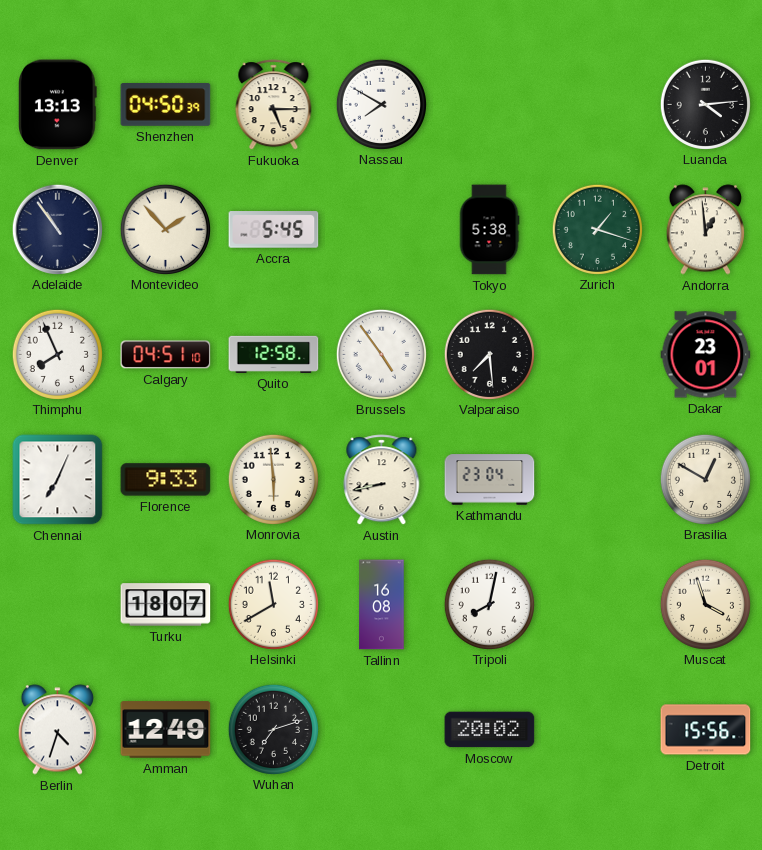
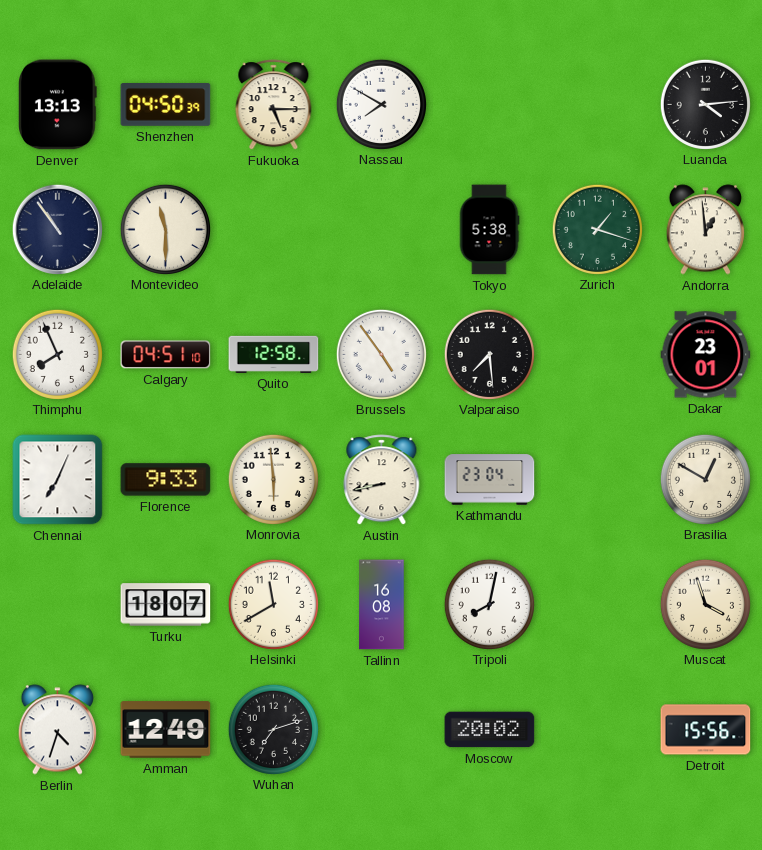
Montevideo: 1:53 -> 11:30 (165, 229)
Accra: 5:45 -> none (274, 230)
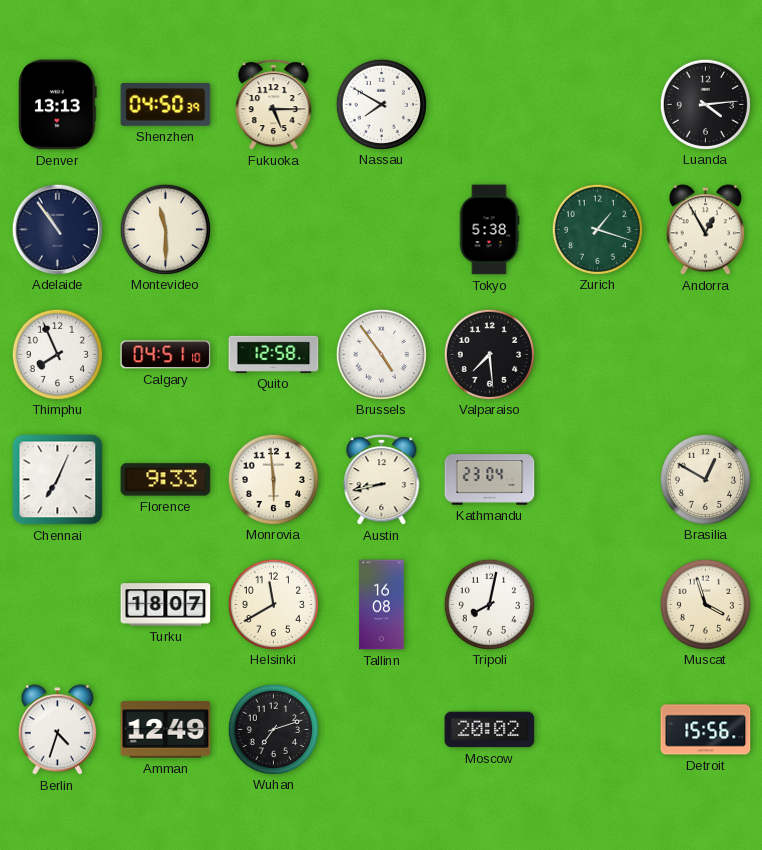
Andorra: 12:59 -> 12:55 (705, 230)
Dakar: 23:01 -> none (706, 355)
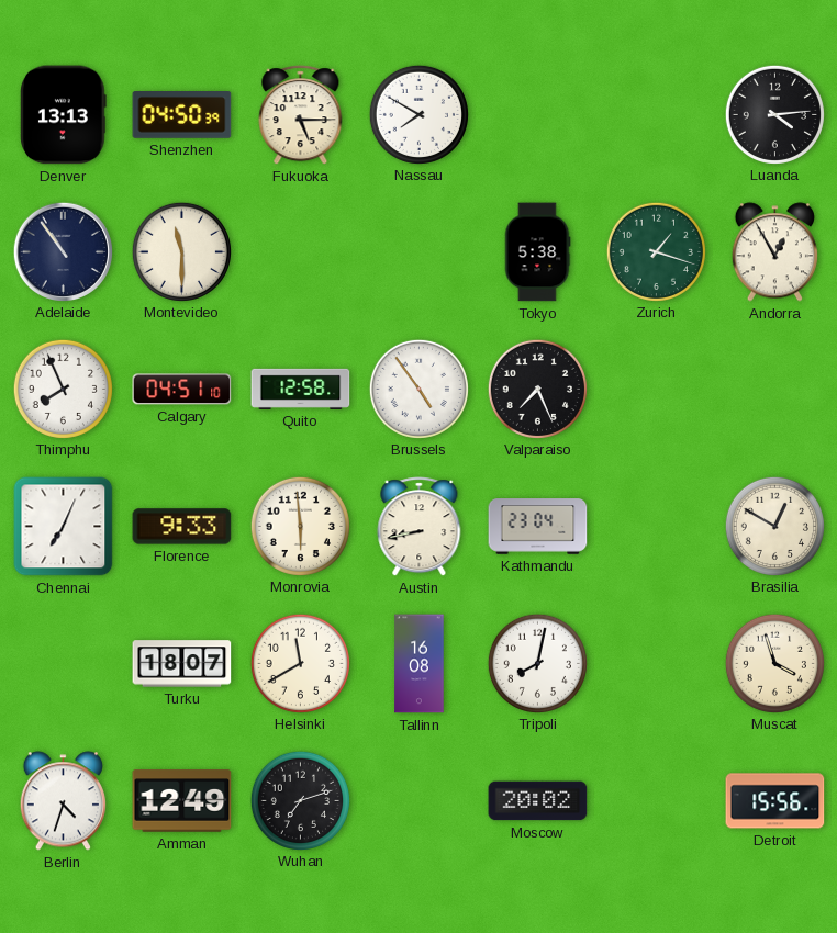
Valparaiso: 7:29 -> 7:26 (537, 389)
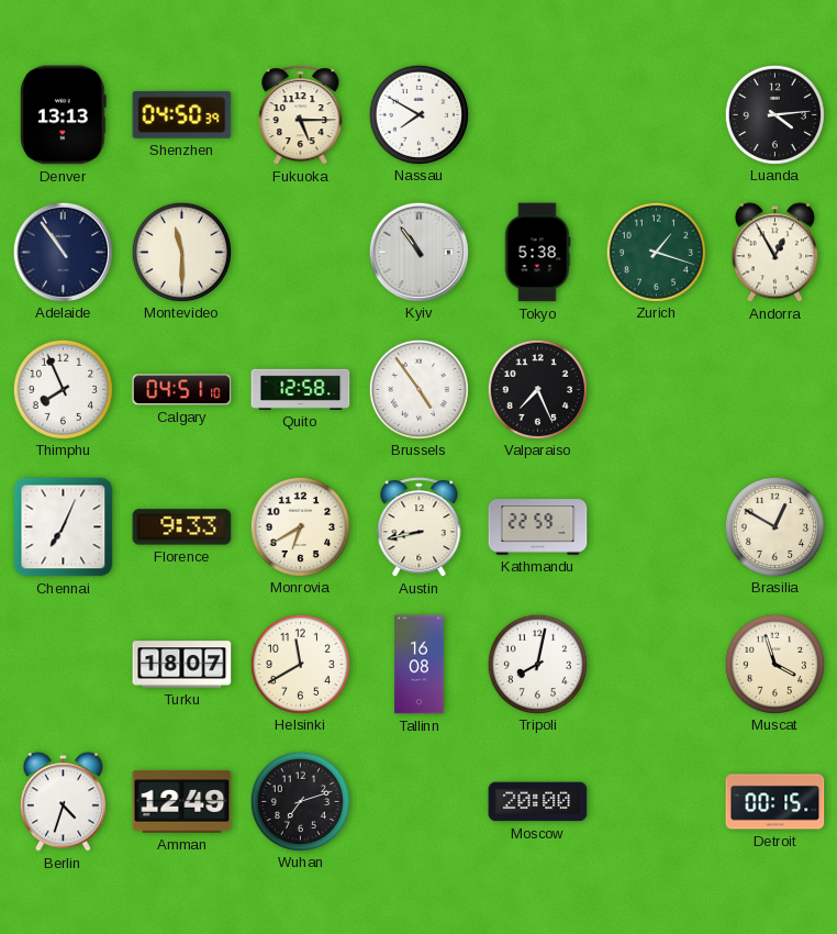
Kyiv: none -> 10:54 (418, 252)
Monrovia: 5:59 -> 6:40 (300, 526)
Kathmandu: 23:04 -> 22:59 (538, 527)
Moscow: 20:02 -> 20:00 (538, 802)
Detroit: 15:56 -> 00:15 (775, 802)
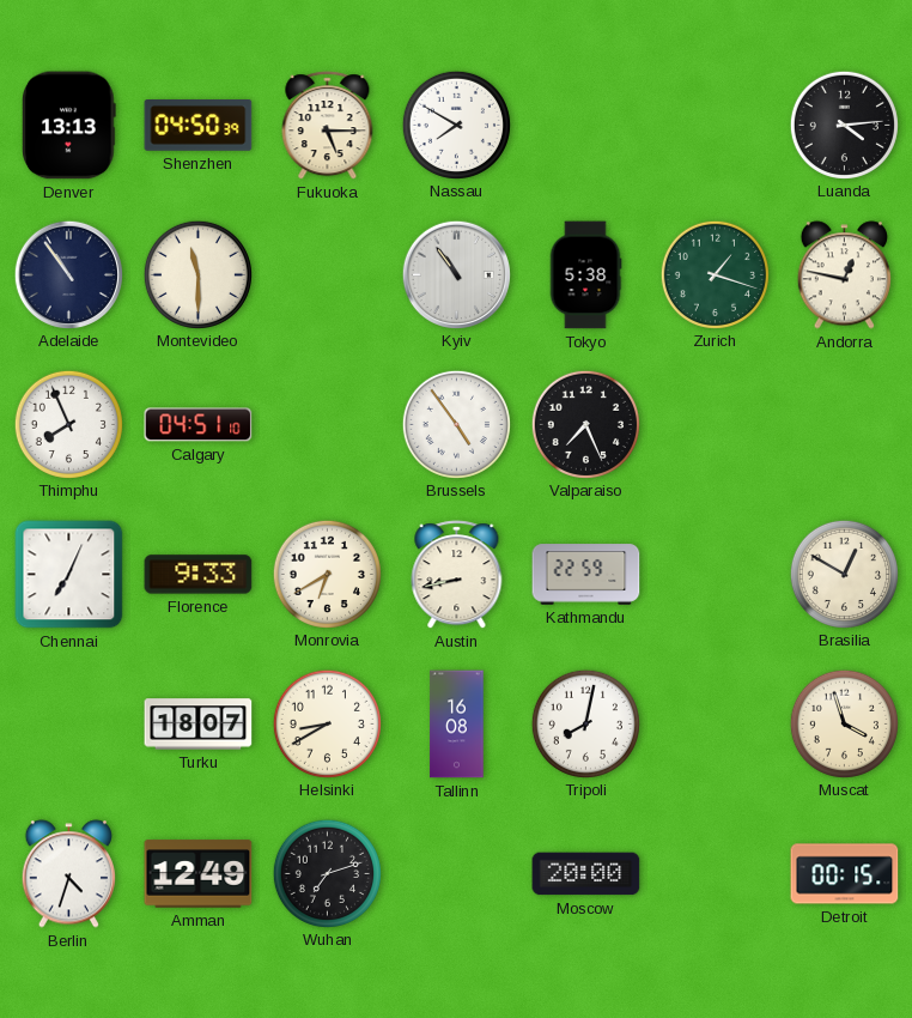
Andorra: 12:55 -> 12:47 (844, 275)
Quito: 12:58 -> none (301, 389)
Helsinki: 11:40 -> 8:40 (327, 723)
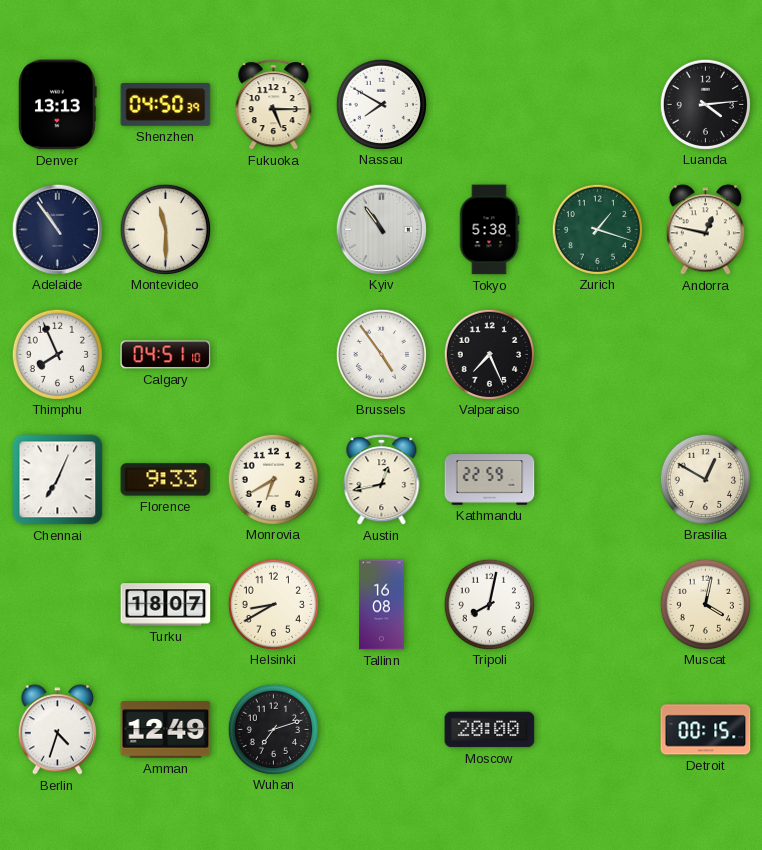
Austin: 8:43 -> 12:43 (382, 480)
Muscat: 3:57 -> 4:02 (705, 604)
